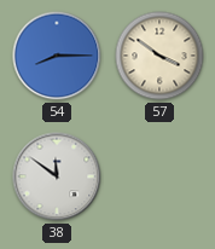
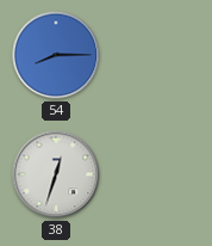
57: 3:51 -> none (159, 56)
38: 11:51 -> 12:33 (56, 174)
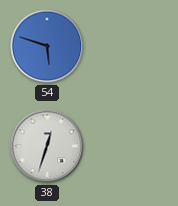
54: 8:15 -> 5:48 (47, 46)
